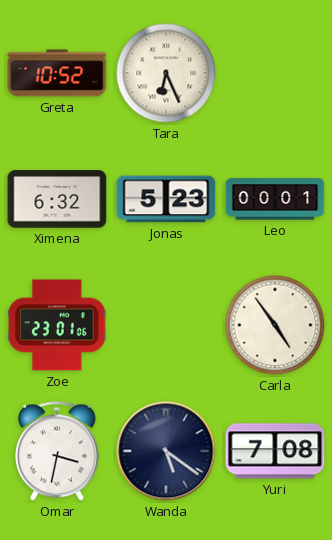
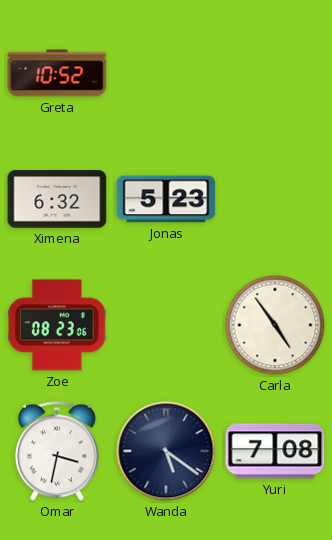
Tara: 6:26 -> none (166, 73)
Leo: 00:01 -> none (275, 199)
Zoe: 23:01 -> 08:23 (58, 325)
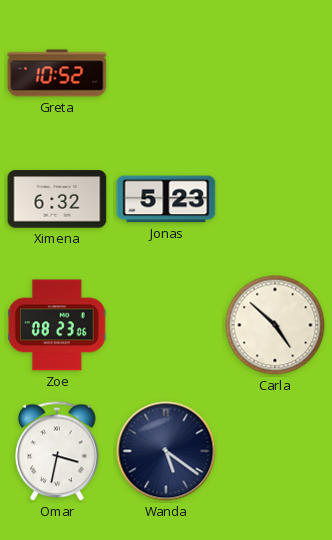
Carla: 4:54 -> 4:52 (275, 325)
Yuri: 7:08 -> none (275, 451)
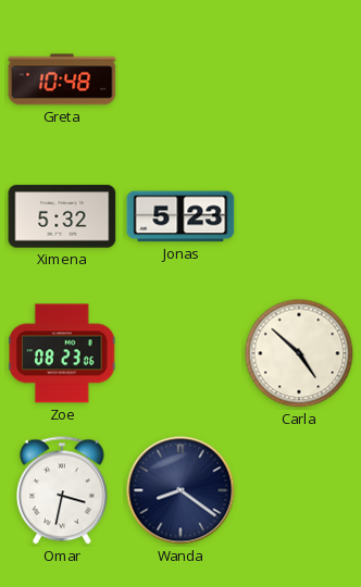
Greta: 10:52 -> 10:48 (62, 79)
Ximena: 6:32 -> 5:32 (62, 216)
Wanda: 5:21 -> 8:21 (180, 490)
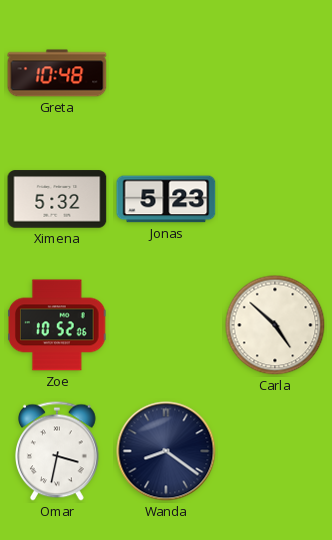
Zoe: 08:23 -> 10:52 (58, 325)
